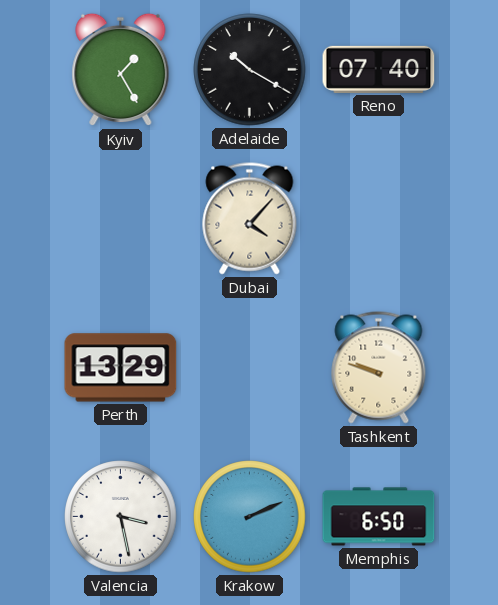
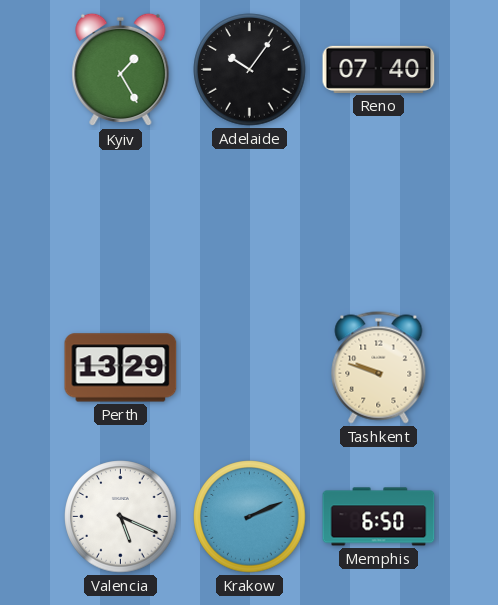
Adelaide: 10:20 -> 10:06 (250, 70)
Dubai: 4:07 -> none (250, 219)
Valencia: 3:28 -> 5:19 (121, 517)
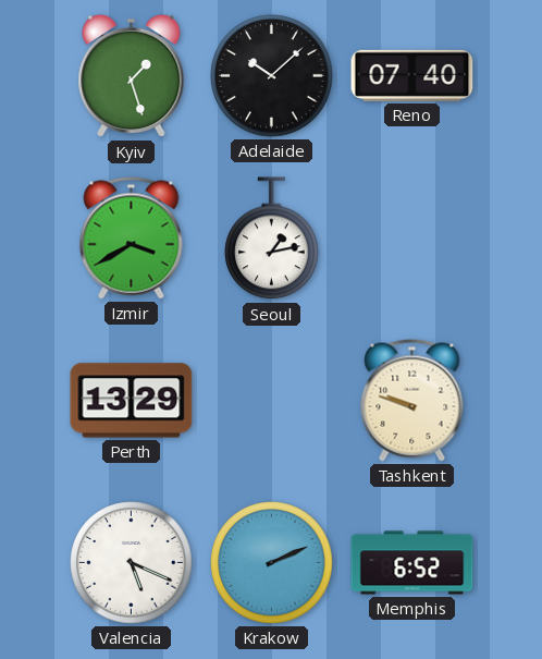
Kyiv: 1:25 -> 1:27 (132, 76)
Adelaide: 10:06 -> 10:08 (272, 76)
Izmir: none -> 3:40 (132, 239)
Seoul: none -> 1:13 (272, 239)
Memphis: 6:50 -> 6:52 (412, 563)
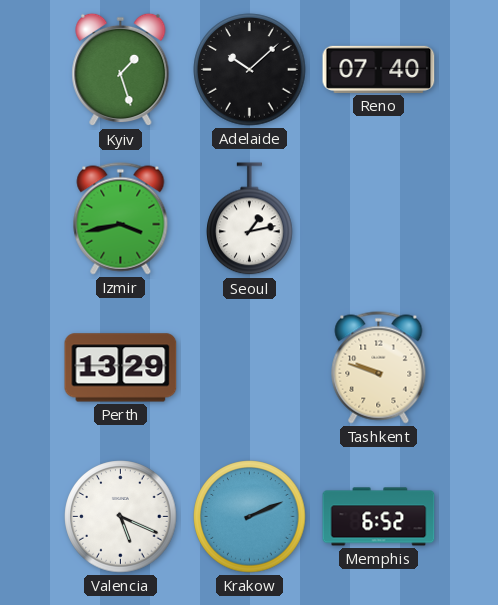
Izmir: 3:40 -> 3:43 (121, 219)
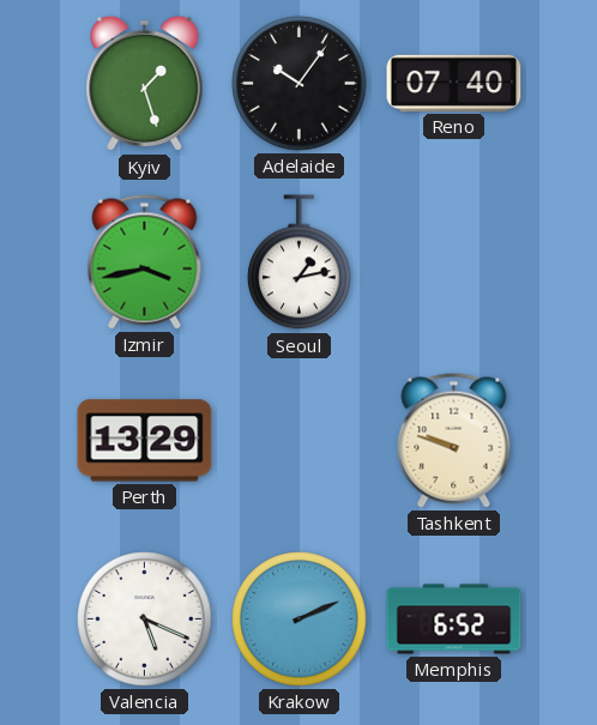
Adelaide: 10:08 -> 10:06 (300, 84)
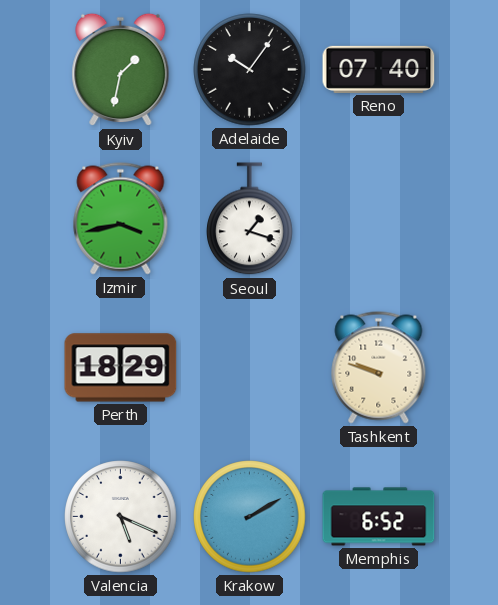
Kyiv: 1:27 -> 1:32 (121, 70)
Seoul: 1:13 -> 1:18 (250, 219)
Perth: 13:29 -> 18:29 (121, 368)
Krakow: 2:11 -> 2:10 (250, 517)
